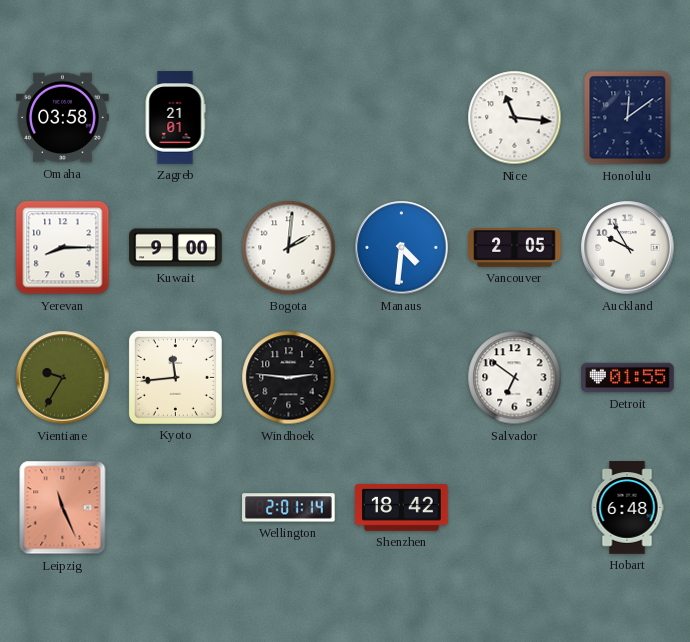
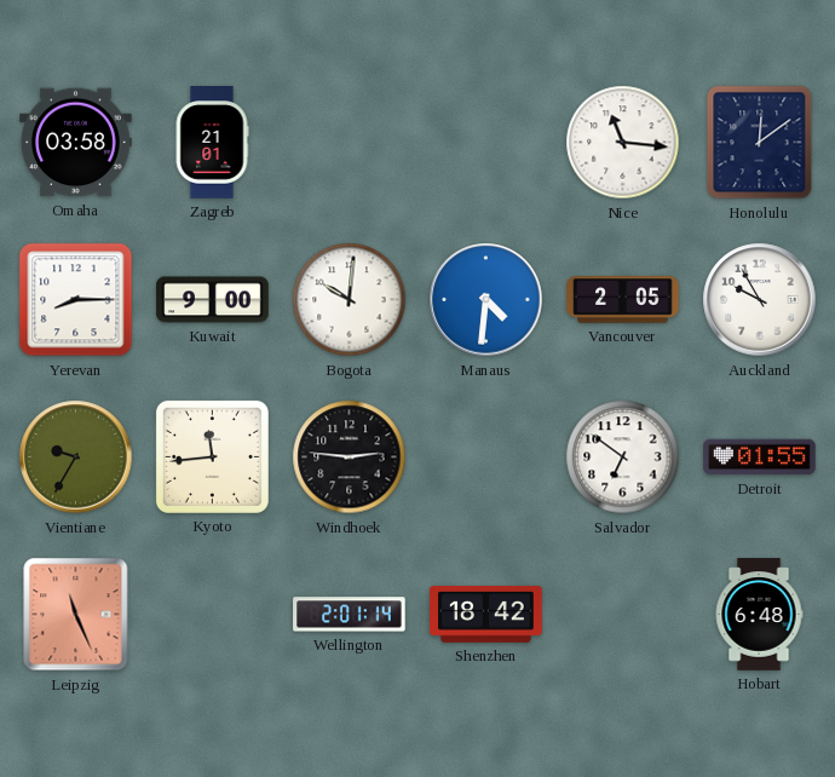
Bogota: 2:01 -> 10:01 (350, 300)
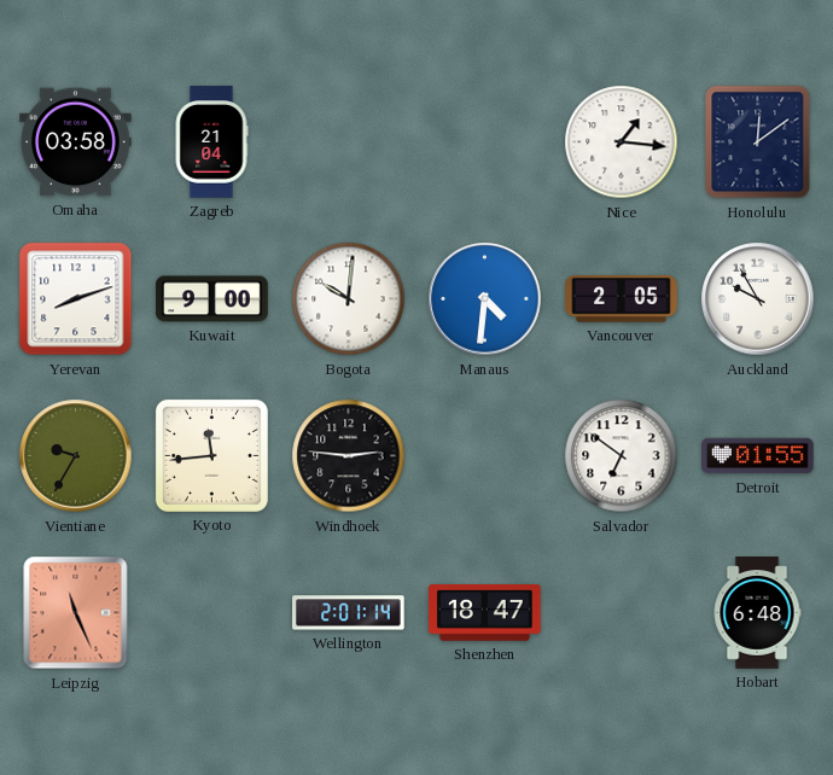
Zagreb: 21:01 -> 21:04 (211, 142)
Nice: 11:16 -> 1:16 (622, 142)
Yerevan: 8:15 -> 8:12 (76, 299)
Shenzhen: 18:42 -> 18:47 (485, 613)
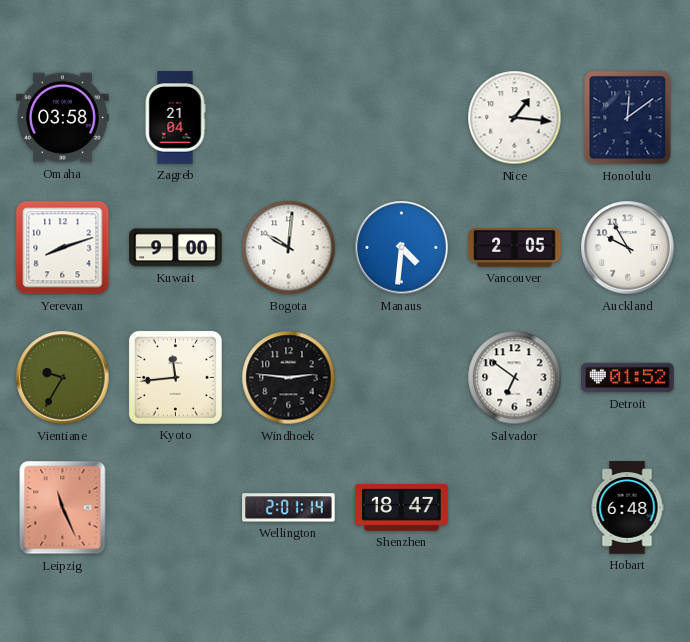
Detroit: 01:55 -> 01:52 (628, 378)
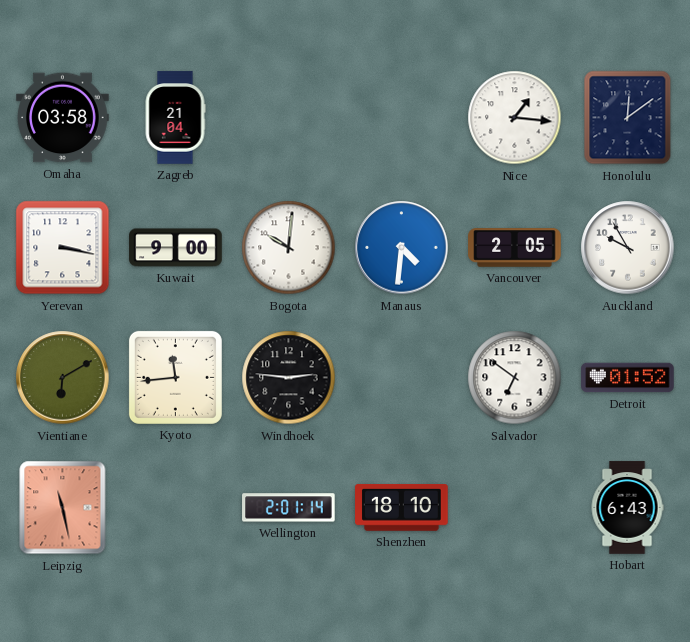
Yerevan: 8:12 -> 3:17 (63, 248)
Vientiane: 9:35 -> 6:10 (63, 378)
Leipzig: 11:26 -> 11:28 (63, 508)
Shenzhen: 18:47 -> 18:10 (402, 508)
Hobart: 6:48 -> 6:43 (627, 508)
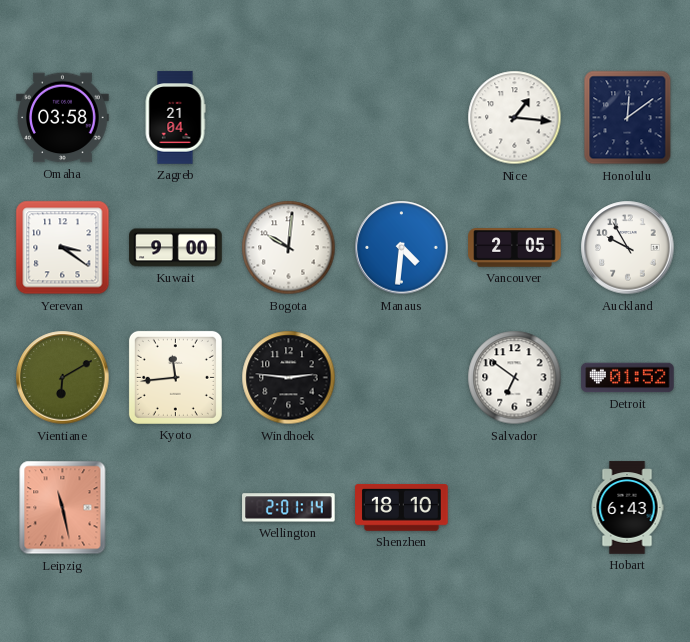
Yerevan: 3:17 -> 3:21 (63, 248)
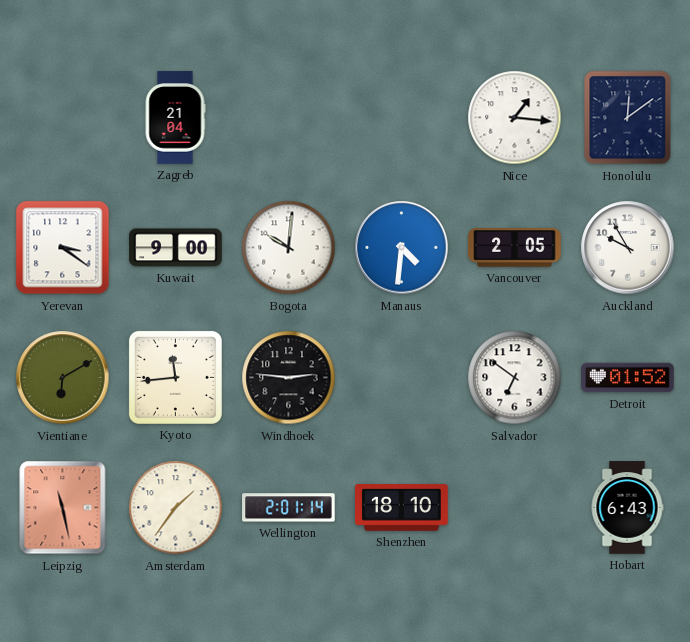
Omaha: 03:58 -> none (63, 118)
Amsterdam: none -> 1:36 (176, 508)
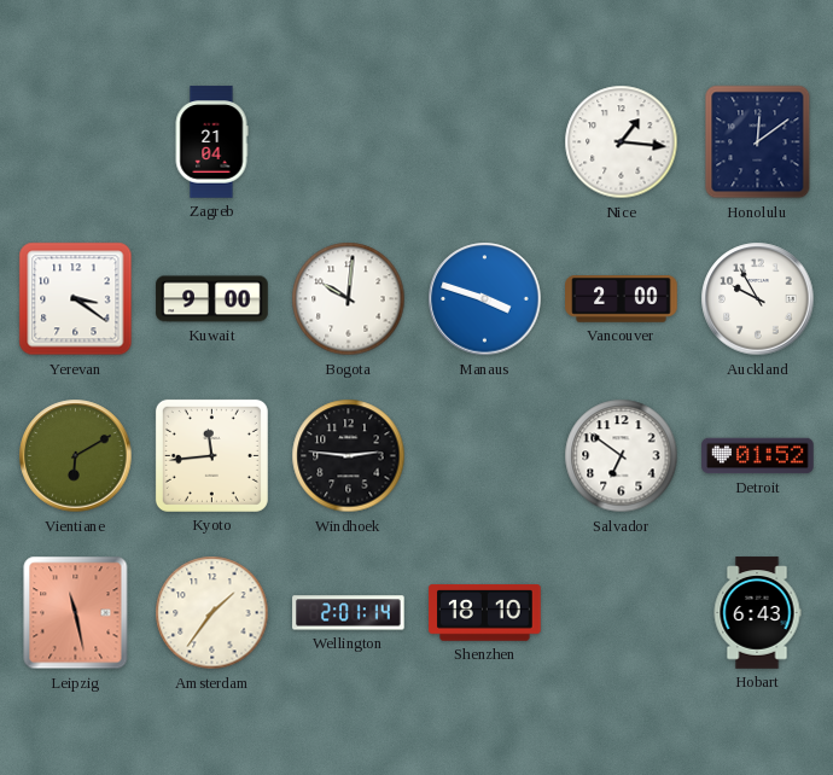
Manaus: 4:31 -> 3:48 (485, 299)
Vancouver: 2:05 -> 2:00 (622, 299)
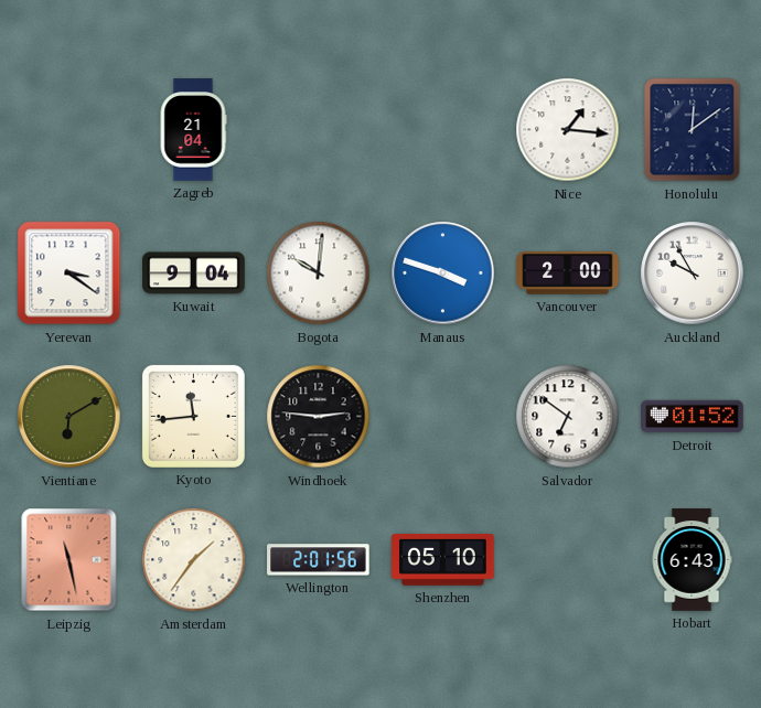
Kuwait: 9:00 -> 9:04 (194, 273)
Wellington: 2:01:14 -> 2:01:56 (319, 560)
Shenzhen: 18:10 -> 05:10 (443, 560)
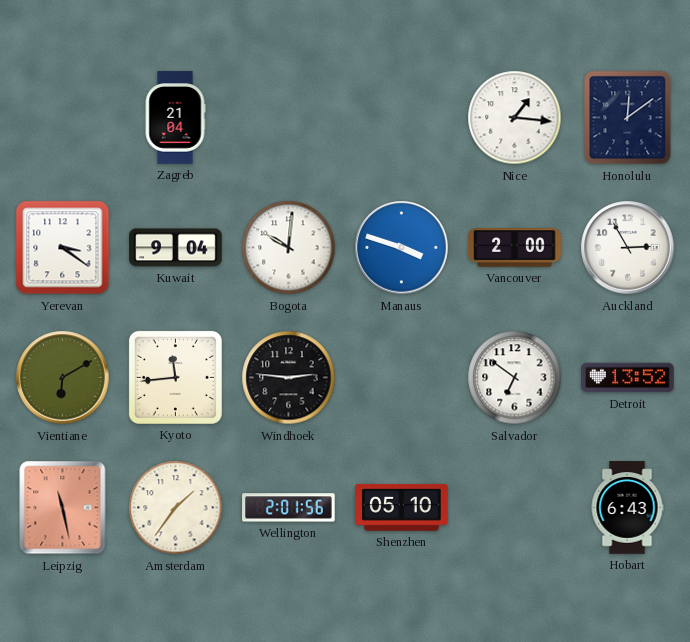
Auckland: 9:55 -> 2:55 (628, 248)
Detroit: 01:52 -> 13:52 (628, 378)
